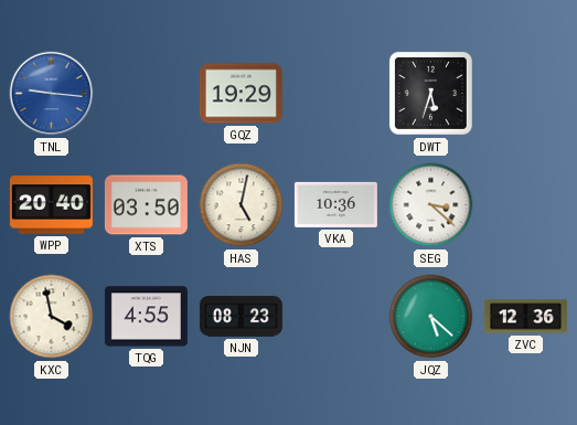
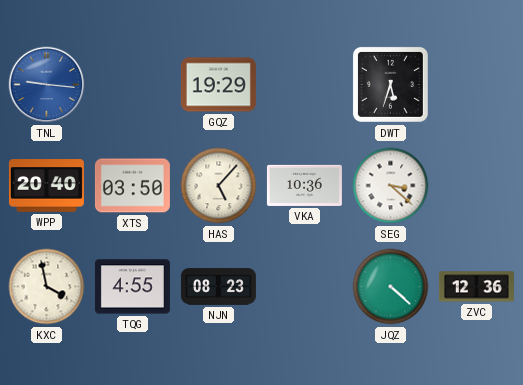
HAS: 5:02 -> 5:07 (219, 186)
JQZ: 5:22 -> 4:22 (391, 287)
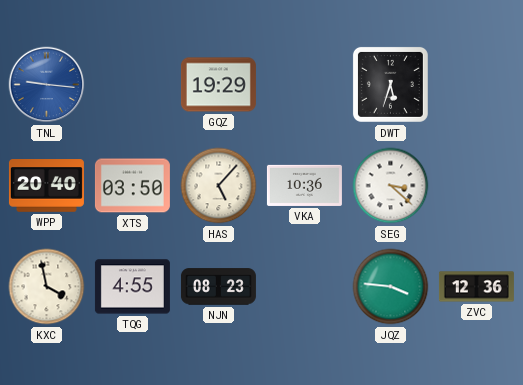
JQZ: 4:22 -> 3:46 (391, 287)
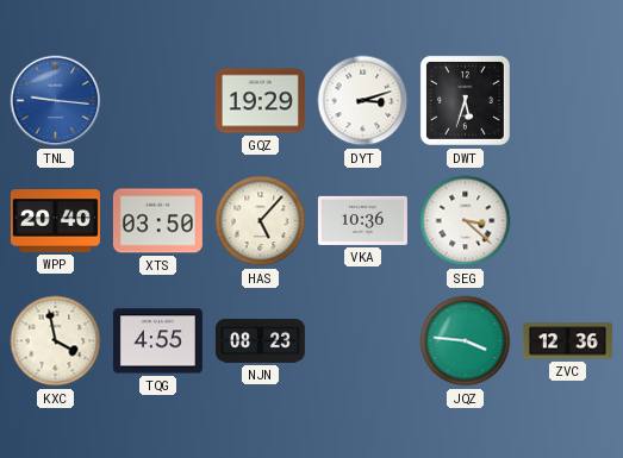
DYT: none -> 3:12 (363, 101)
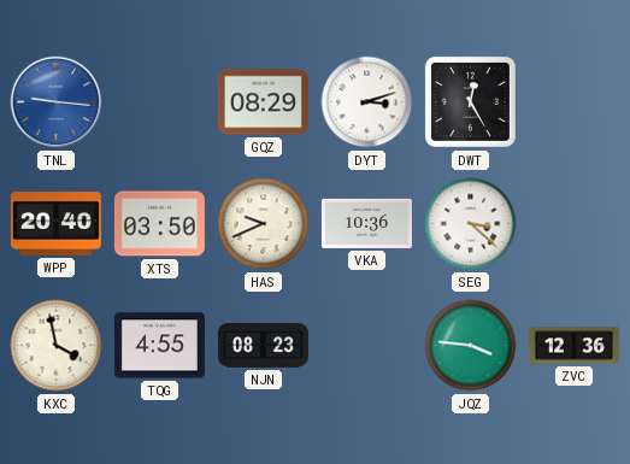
GQZ: 19:29 -> 08:29 (263, 102)
DWT: 5:33 -> 12:25 (470, 101)
HAS: 5:07 -> 9:41 (264, 224)
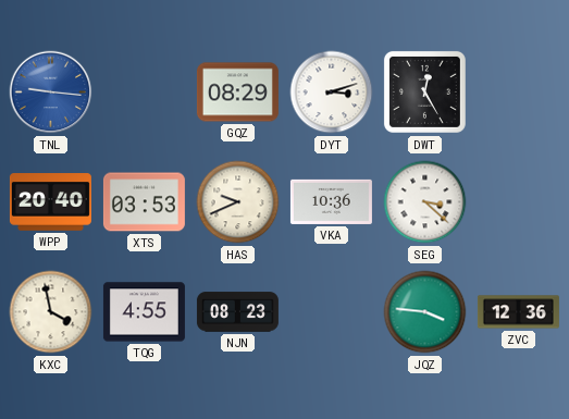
XTS: 03:50 -> 03:53 (144, 202)
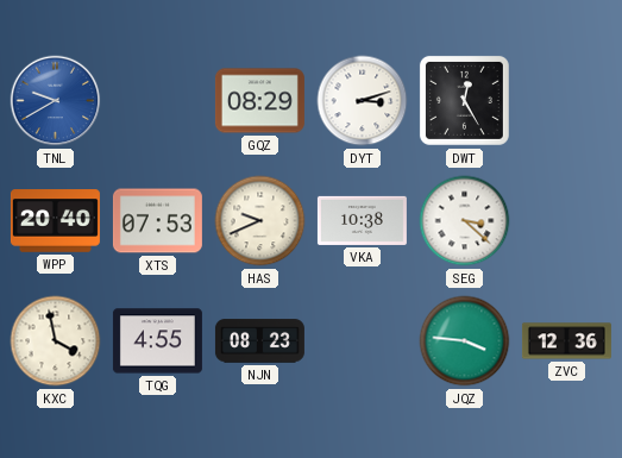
TNL: 9:16 -> 9:40 (56, 101)
XTS: 03:53 -> 07:53 (157, 221)
VKA: 10:36 -> 10:38 (362, 220)
